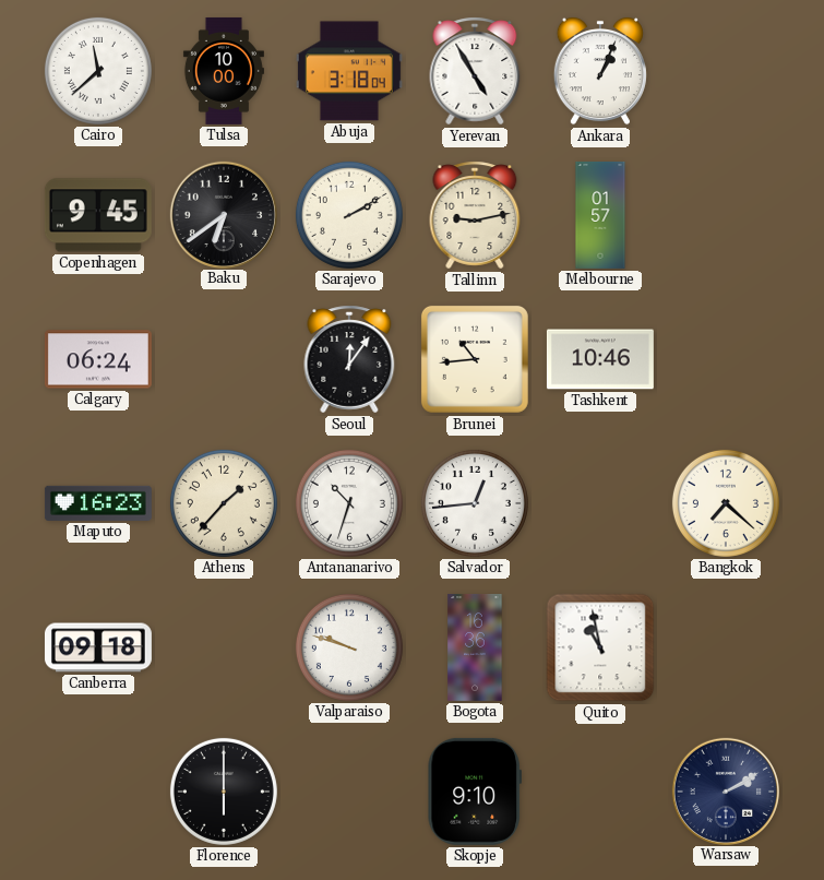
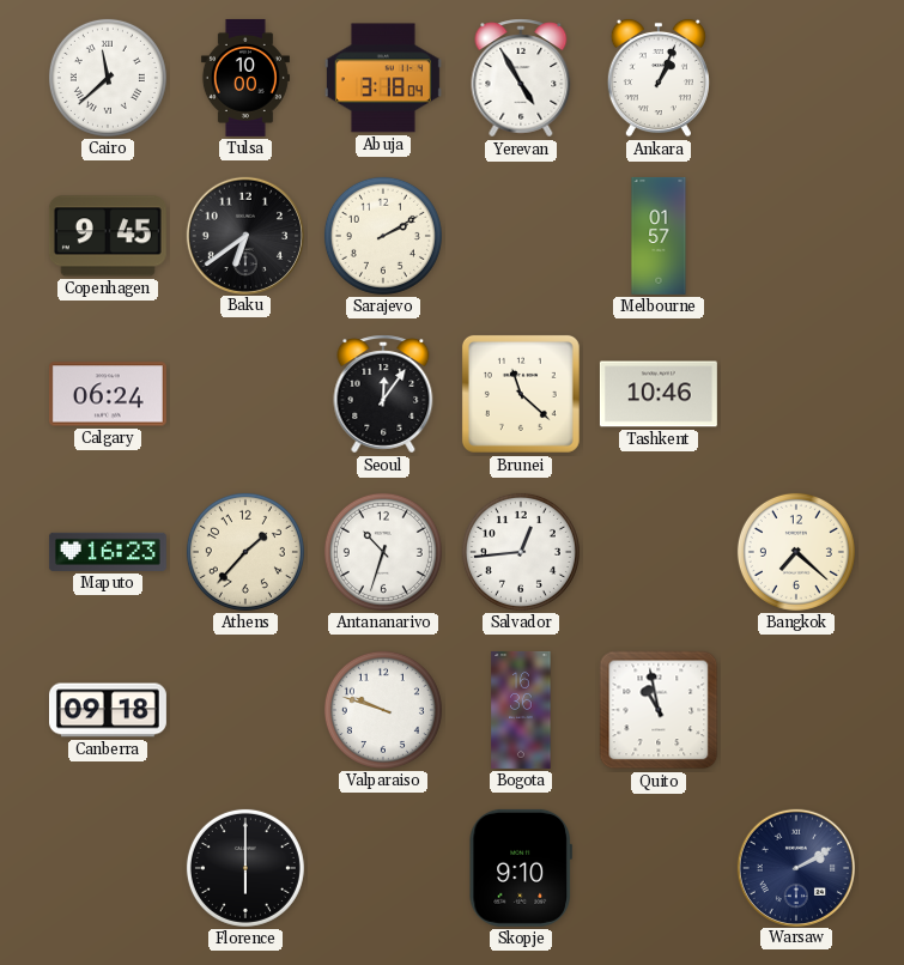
Tallinn: 9:13 -> none (475, 215)
Brunei: 10:44 -> 11:22 (521, 394)
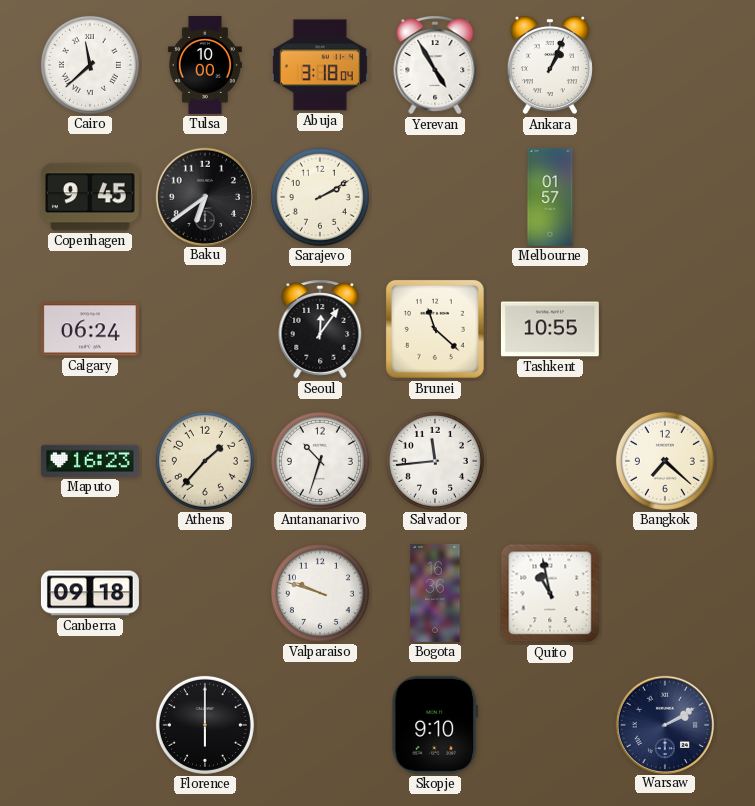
Tashkent: 10:46 -> 10:55 (550, 329)
Salvador: 12:44 -> 11:44 (435, 461)
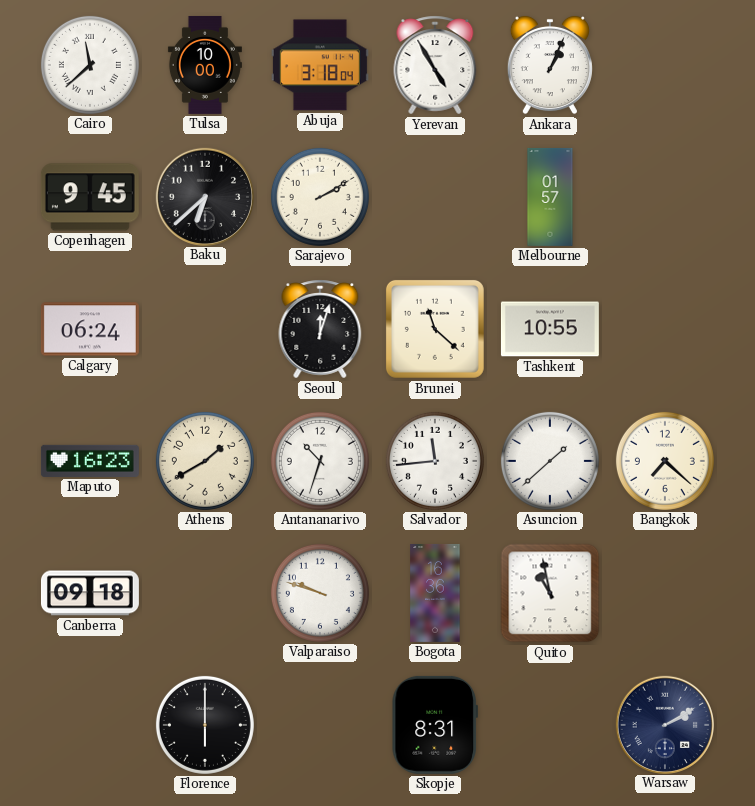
Baku: 6:39 -> 6:38 (204, 196)
Seoul: 12:06 -> 12:03 (320, 329)
Athens: 1:37 -> 1:40 (205, 461)
Asuncion: none -> 1:38 (550, 461)
Skopje: 9:10 -> 8:31 (435, 725)
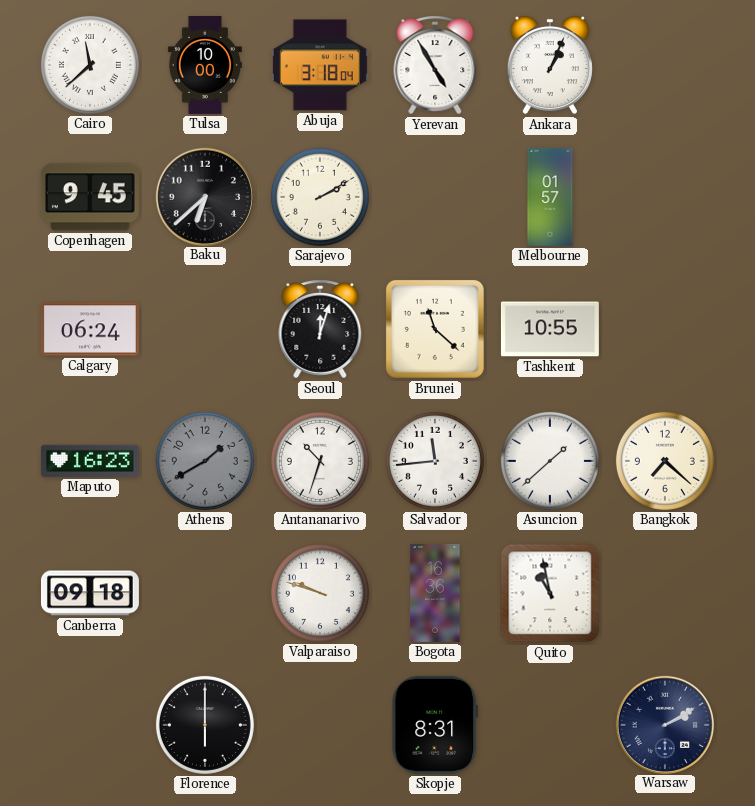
Athens dial: cream -> grey (205, 461)
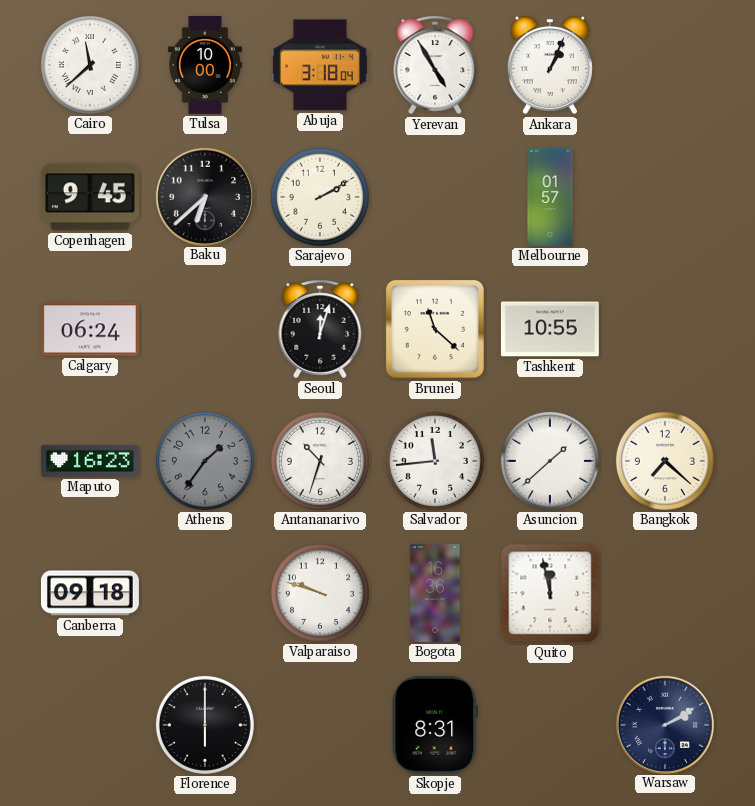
Athens: 1:40 -> 1:36 (205, 461)
Quito: 10:58 -> 11:58 (550, 593)
